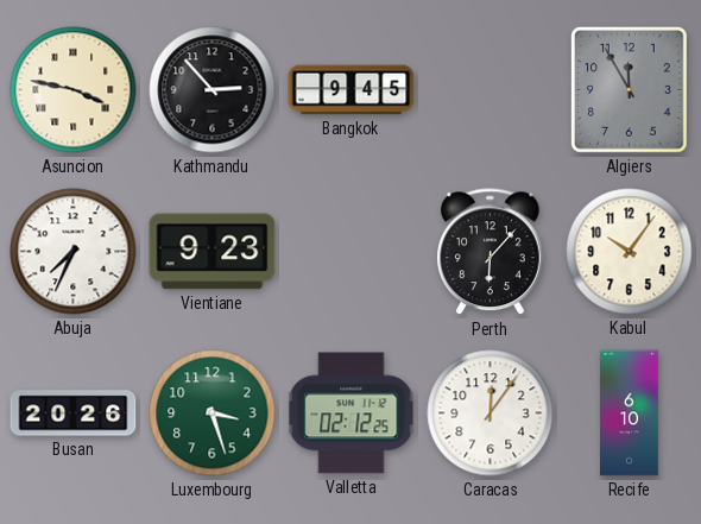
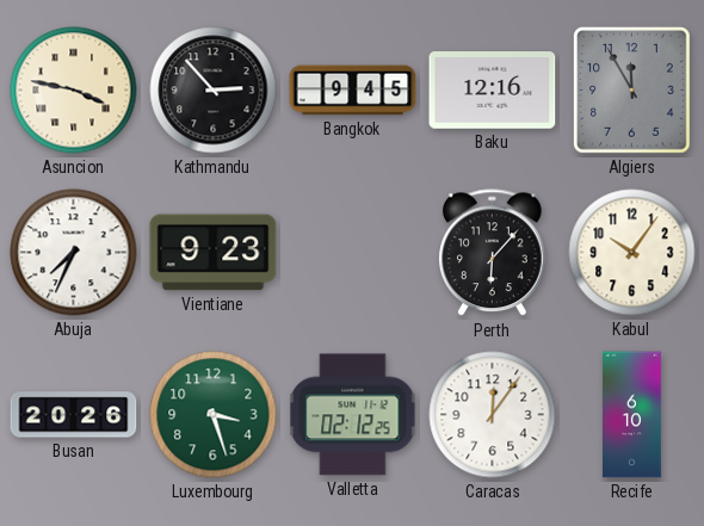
Baku: none -> 12:16 (493, 91)
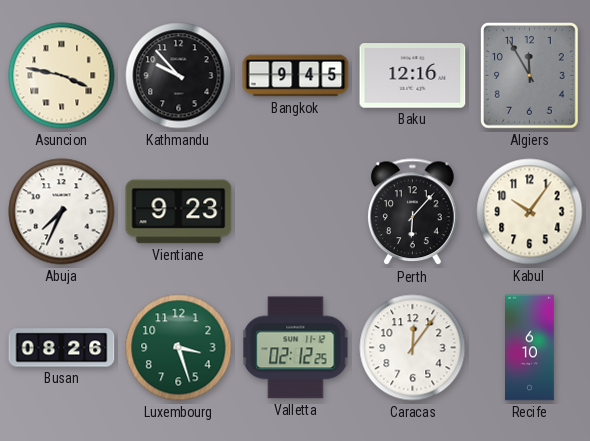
Kathmandu: 2:53 -> 9:53 (179, 76)
Busan: 20:26 -> 08:26 (62, 348)
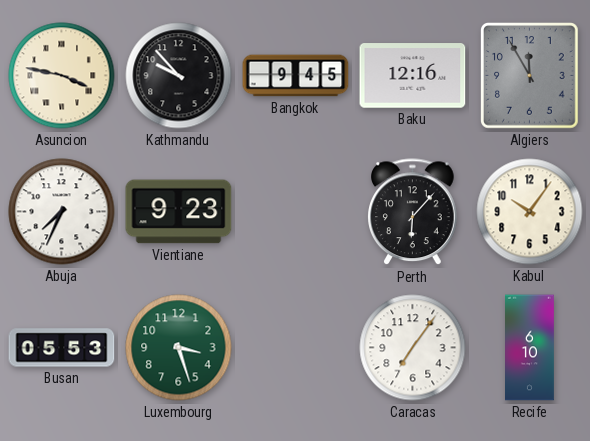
Busan: 08:26 -> 05:53 (62, 348)
Valletta: 02:12 -> none (296, 348)
Caracas: 12:06 -> 7:06 (413, 348)
